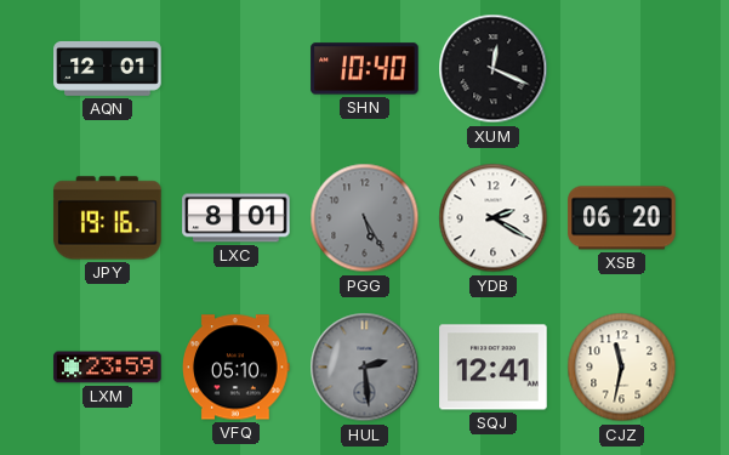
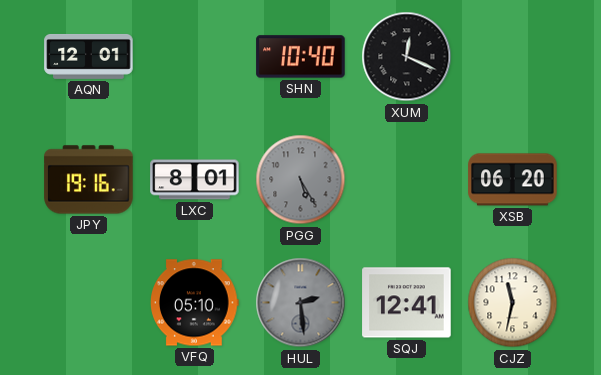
YDB: 2:20 -> none (494, 218)
LXM: 23:59 -> none (108, 368)
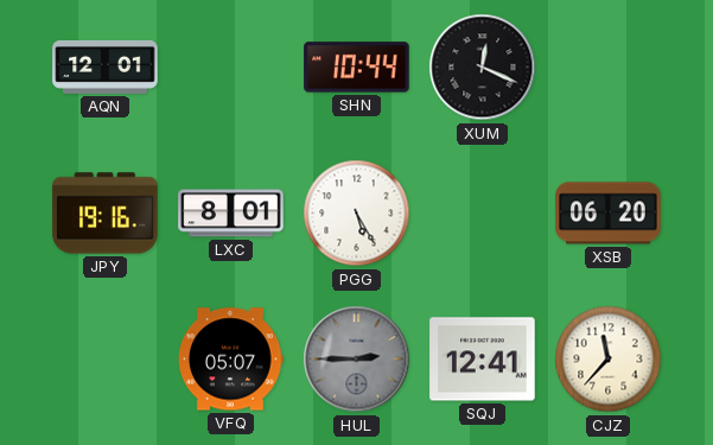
SHN: 10:40 -> 10:44 (357, 68)
PGG dial: grey -> white (357, 214)
VFQ: 05:10 -> 05:07 (231, 360)
HUL: 2:29 -> 2:45 (357, 360)
CJZ: 11:32 -> 11:37 (609, 360)
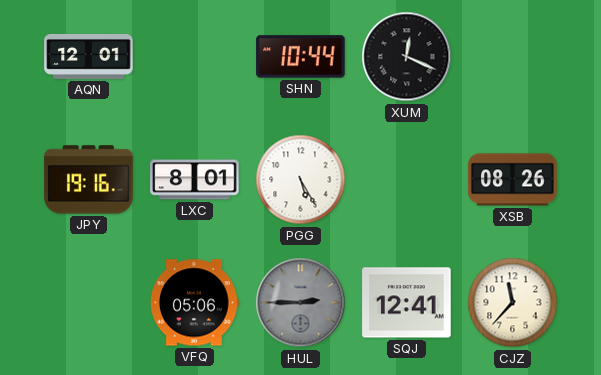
XSB: 06:20 -> 08:26 (513, 180)
VFQ: 05:07 -> 05:06 (195, 303)
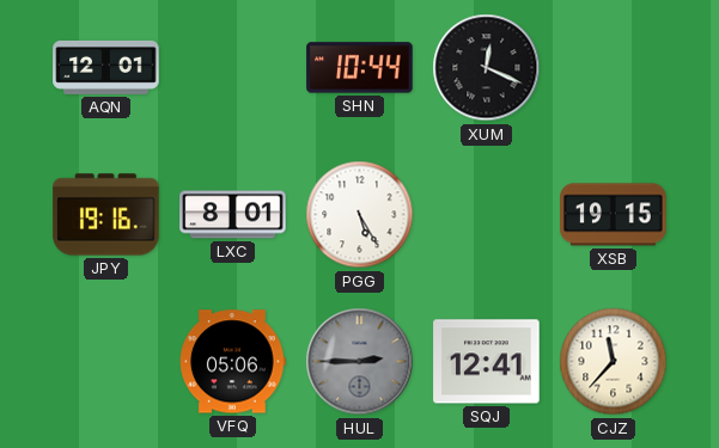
XSB: 08:26 -> 19:15 (614, 215)
